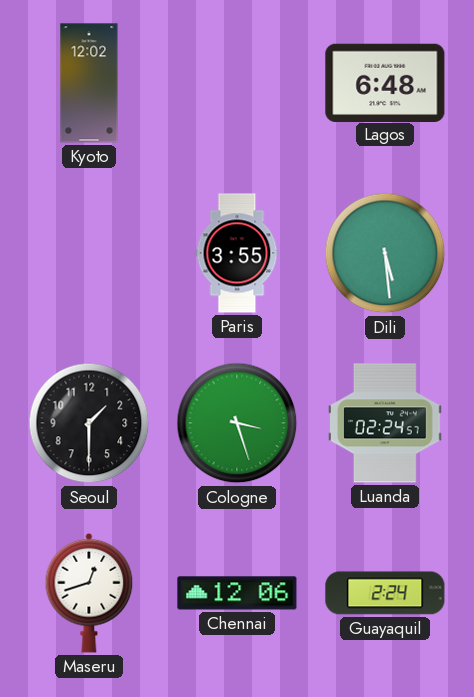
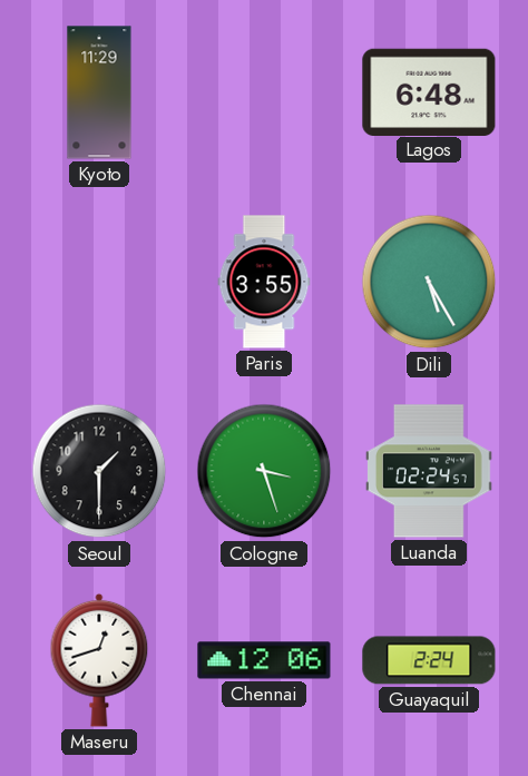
Kyoto: 12:02 -> 11:29 (99, 92)
Dili: 5:29 -> 5:25 (429, 282)
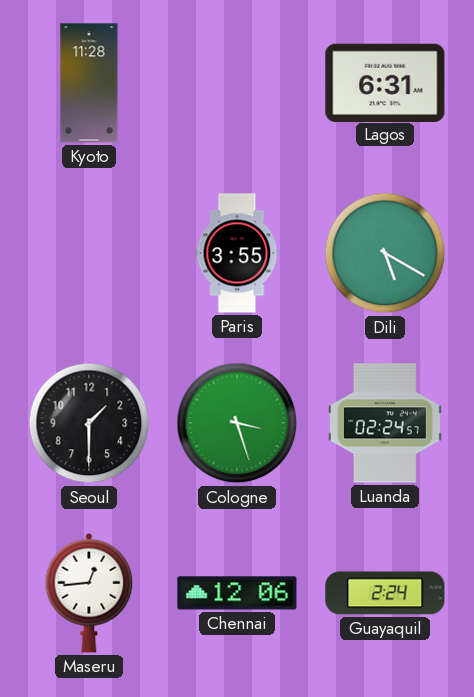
Kyoto: 11:29 -> 11:28 (89, 83)
Lagos: 6:48 -> 6:31 (385, 82)
Dili: 5:25 -> 5:20 (385, 253)
Maseru: 12:42 -> 12:44 (89, 593)
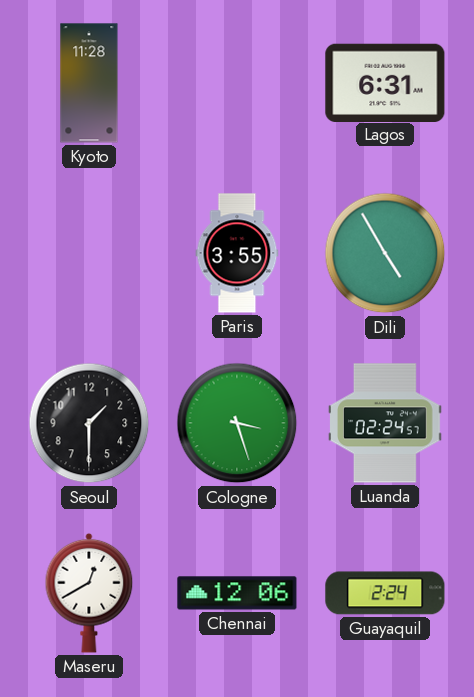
Dili: 5:20 -> 4:55 (385, 253)
Maseru: 12:44 -> 12:40 (89, 593)
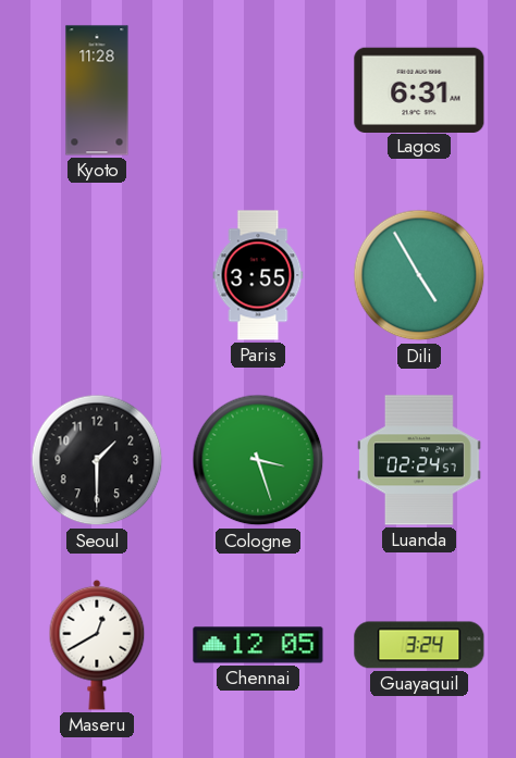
Chennai: 12:06 -> 12:05 (258, 645)
Guayaquil: 2:24 -> 3:24 (419, 645)
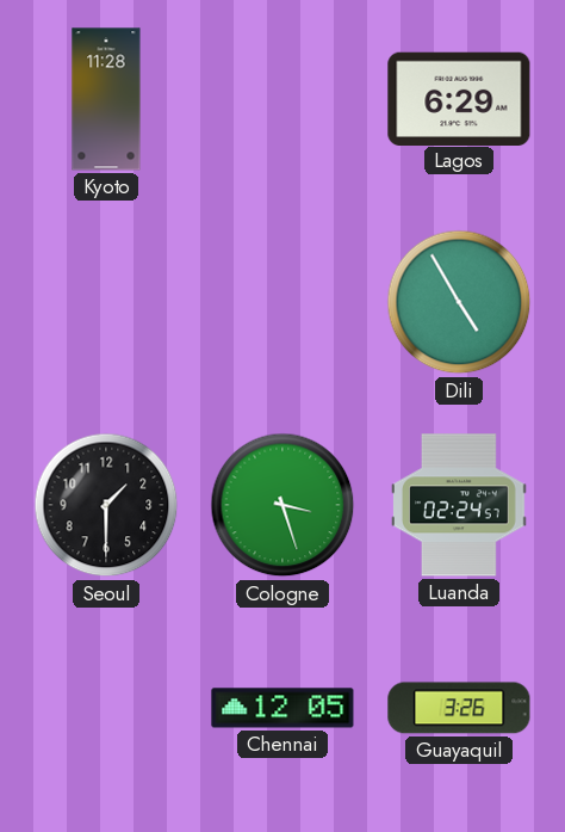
Lagos: 6:31 -> 6:29 (459, 98)
Paris: 3:55 -> none (258, 275)
Maseru: 12:40 -> none (97, 645)
Guayaquil: 3:24 -> 3:26 (459, 708)
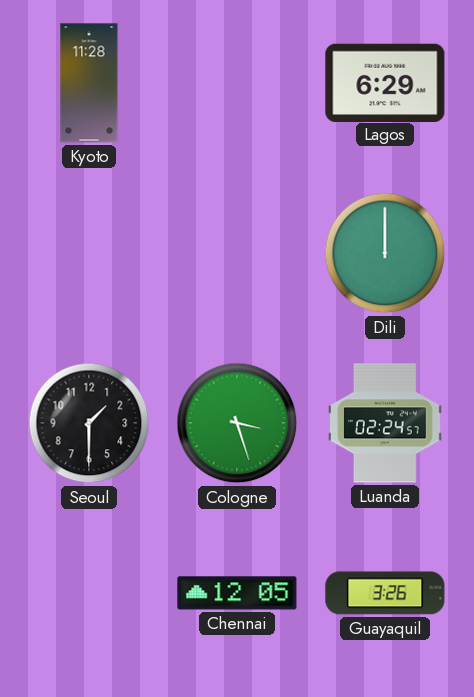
Dili: 4:55 -> 12:00 (385, 253)
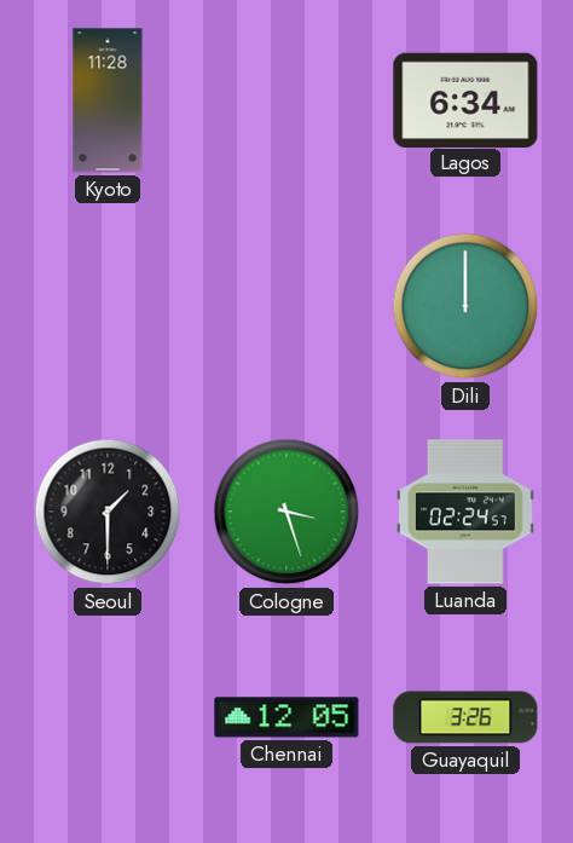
Lagos: 6:29 -> 6:34 (465, 99)
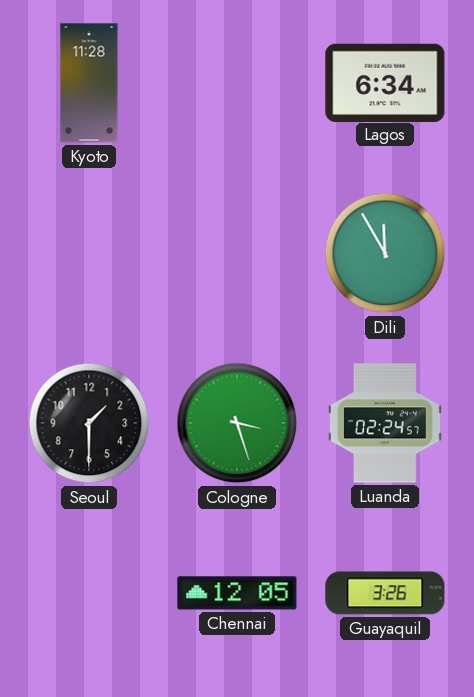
Dili: 12:00 -> 11:55 (385, 253)
